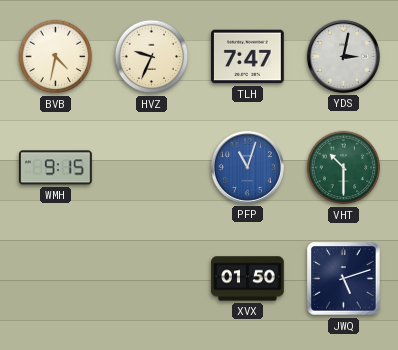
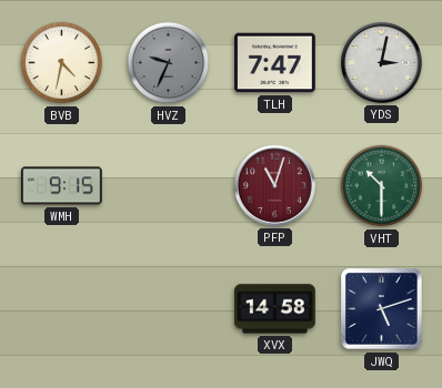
HVZ dial: cream -> grey (169, 63)
PFP dial: blue -> burgundy (274, 185)
XVX: 01:50 -> 14:58 (275, 309)
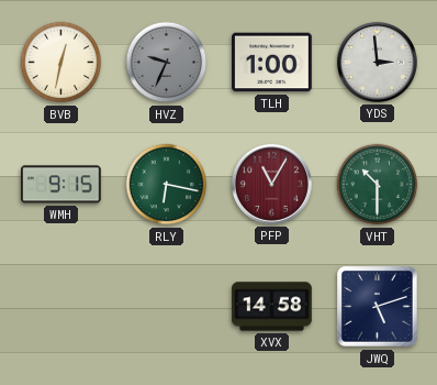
BVB: 4:32 -> 12:32 (61, 63)
TLH: 7:47 -> 1:00 (272, 63)
YDS: 3:02 -> 2:59 (377, 62)
RLY: none -> 6:17 (167, 185)
PFP: 11:03 -> 11:05 (271, 184)
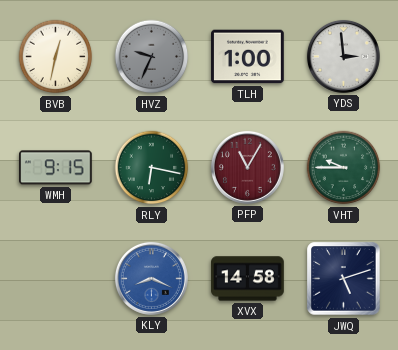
VHT: 10:30 -> 9:45 (344, 168)
KLY: none -> 8:19 (151, 278)
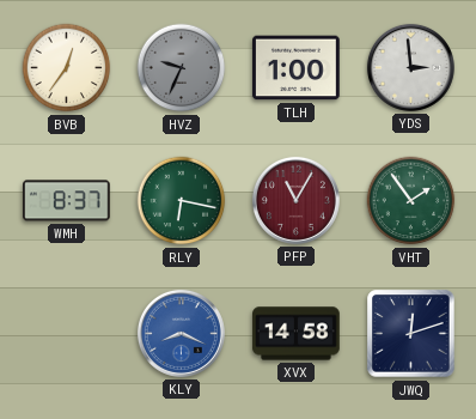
BVB: 12:32 -> 12:36 (67, 68)
WMH: 9:15 -> 8:37 (67, 201)
VHT: 9:45 -> 1:54 (411, 201)
JWQ: 5:12 -> 12:12 (411, 334)
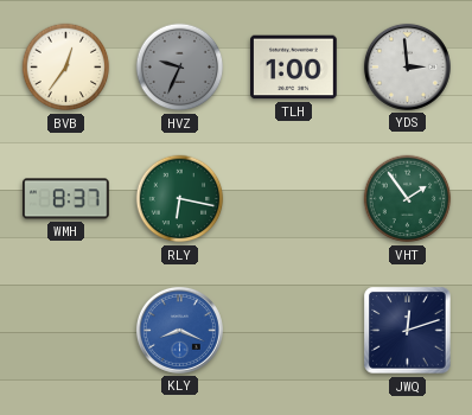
PFP: 11:05 -> none (295, 200)
XVX: 14:58 -> none (297, 334)
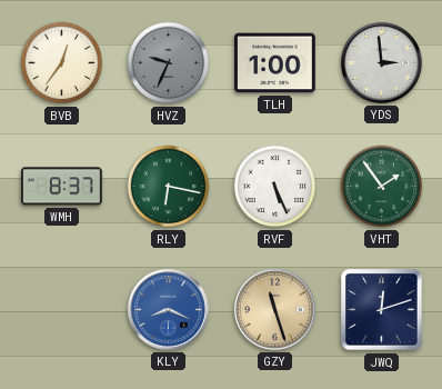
RVF: none -> 5:26 (275, 187)
GZY: none -> 11:27 (274, 309)
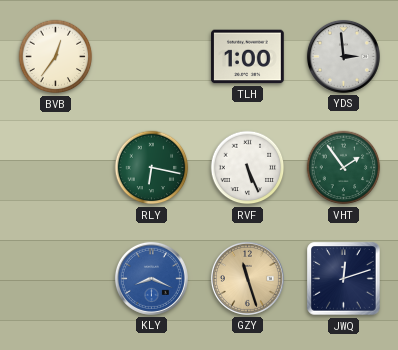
HVZ: 9:34 -> none (169, 63)
WMH: 8:37 -> none (62, 187)
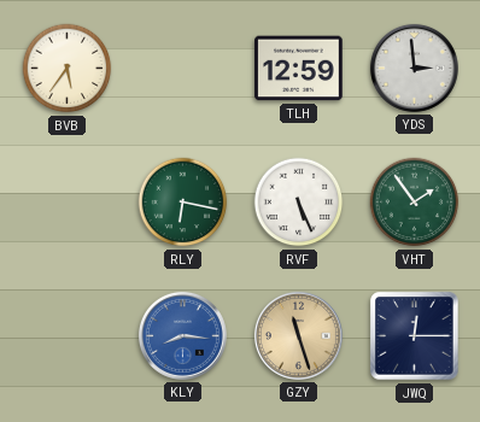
BVB: 12:36 -> 5:36 (68, 69)
TLH: 1:00 -> 12:59 (299, 69)
KLY: 8:19 -> 8:16 (182, 335)
JWQ: 12:12 -> 12:15 (415, 336)
